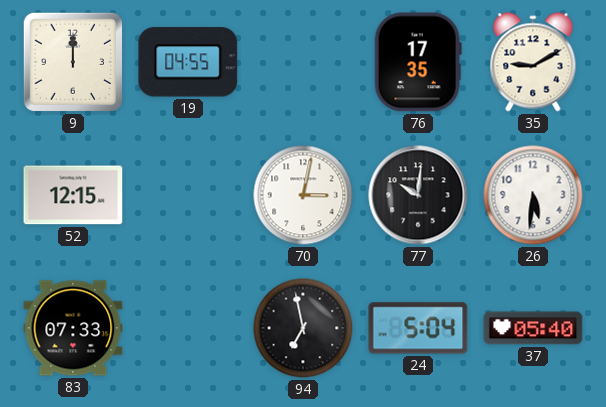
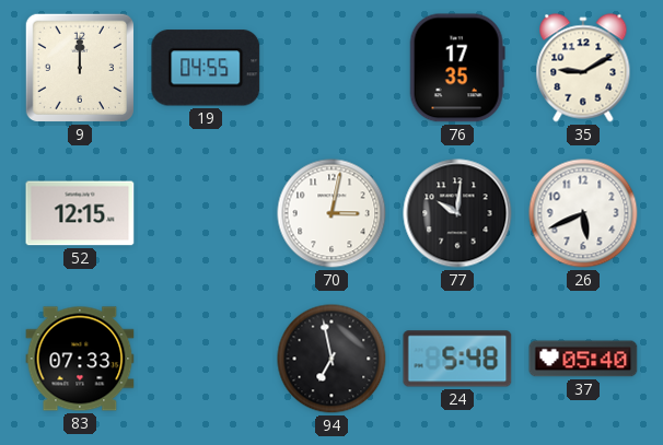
26: 5:31 -> 5:41 (583, 213)
24: 5:04 -> 5:48 (457, 359)
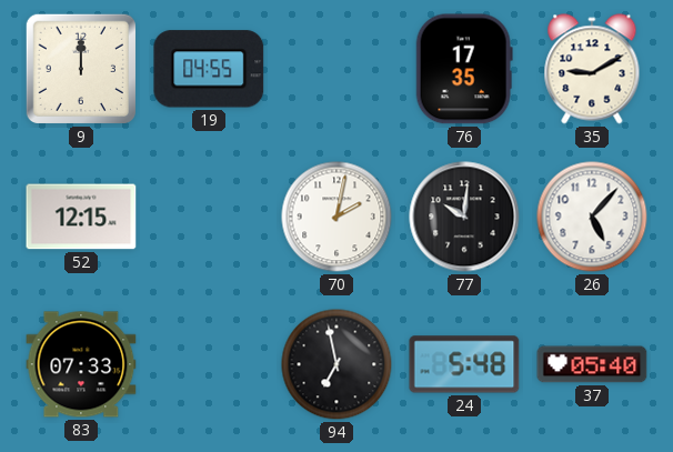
70: 3:02 -> 2:02 (336, 217)
26: 5:41 -> 5:07 (592, 217)
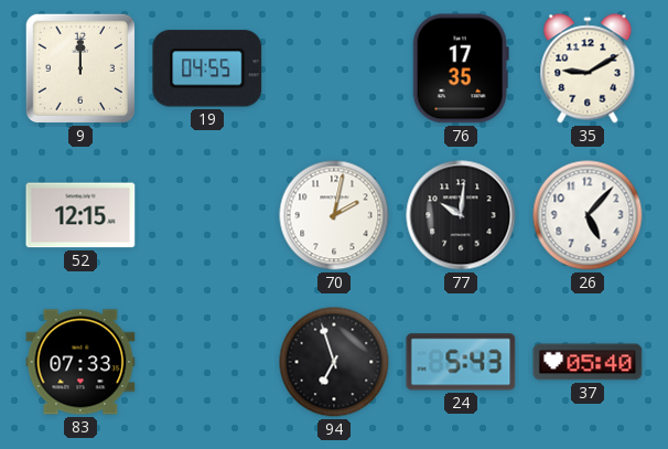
94: 6:58 -> 6:57 (334, 362)
24: 5:48 -> 5:43 (461, 362)
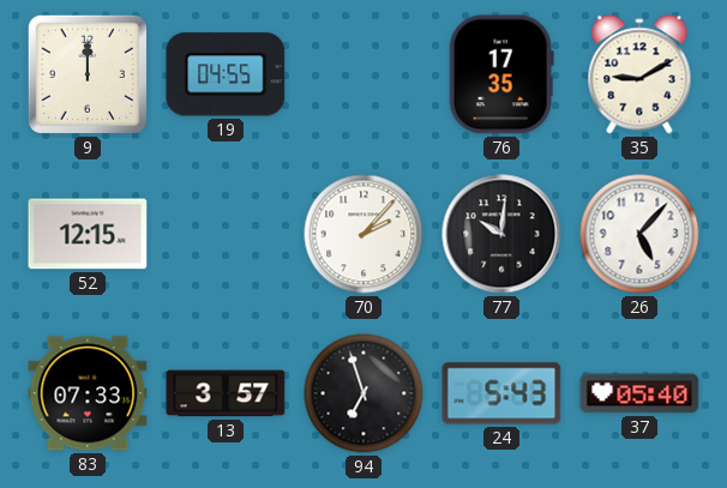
70: 2:02 -> 2:07 (363, 234)
13: none -> 3:57 (226, 393)
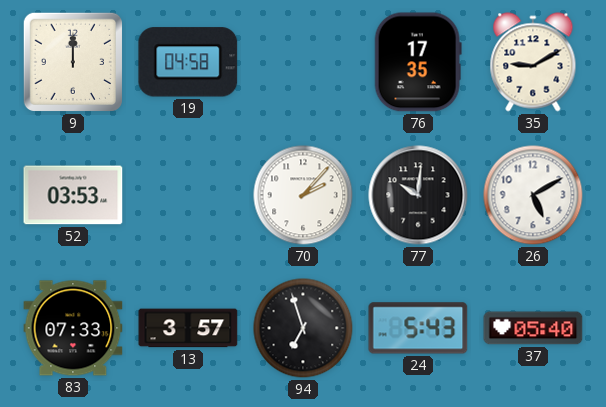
19: 04:55 -> 04:58 (188, 62)
52: 12:15 -> 03:53 (73, 195)
26: 5:07 -> 5:10 (533, 195)
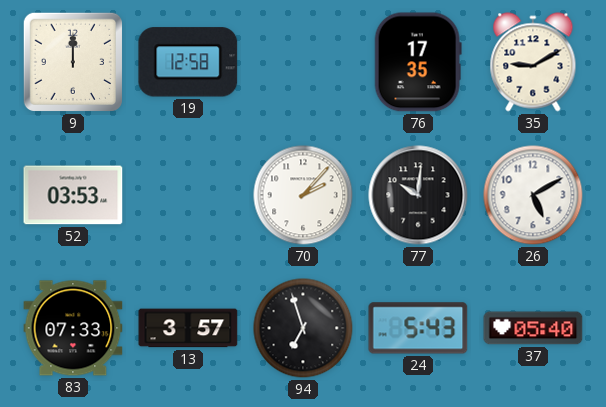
19: 04:58 -> 12:58 (188, 62)
